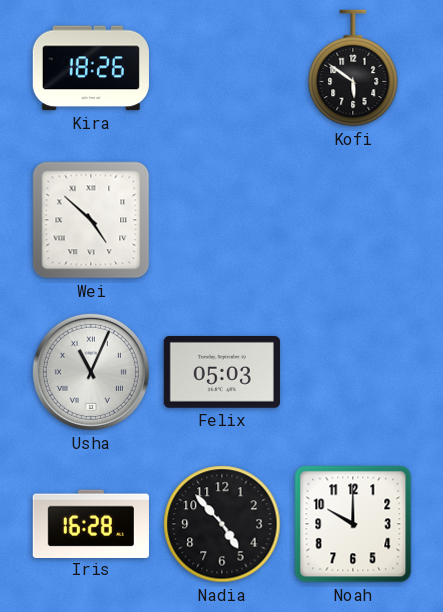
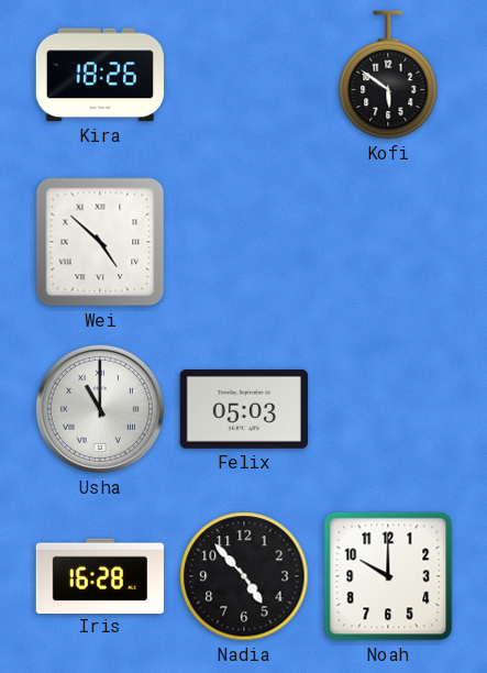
Usha: 11:04 -> 11:00 (100, 409)
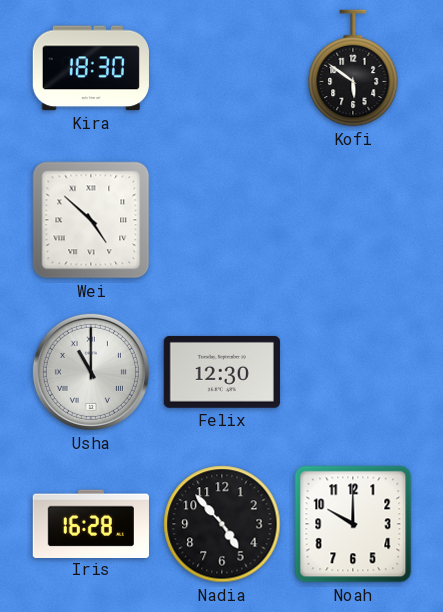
Kira: 18:26 -> 18:30 (91, 68)
Felix: 05:03 -> 12:30 (222, 372)
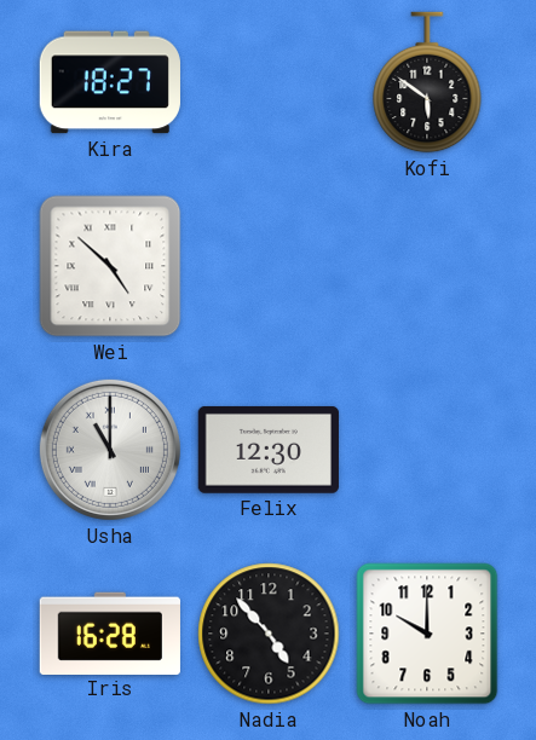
Kira: 18:30 -> 18:27 (110, 82)
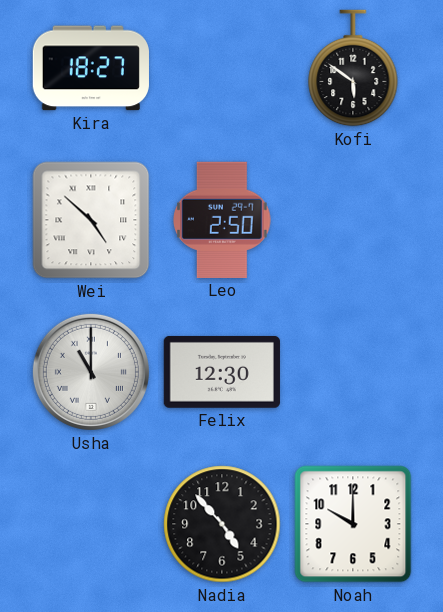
Leo: none -> 2:50 (223, 220)
Iris: 16:28 -> none (110, 632)
